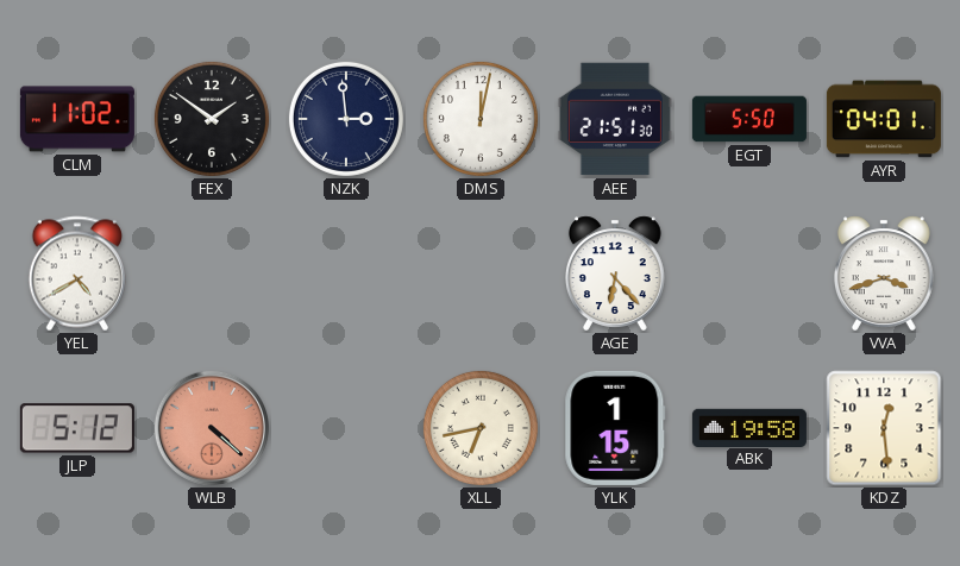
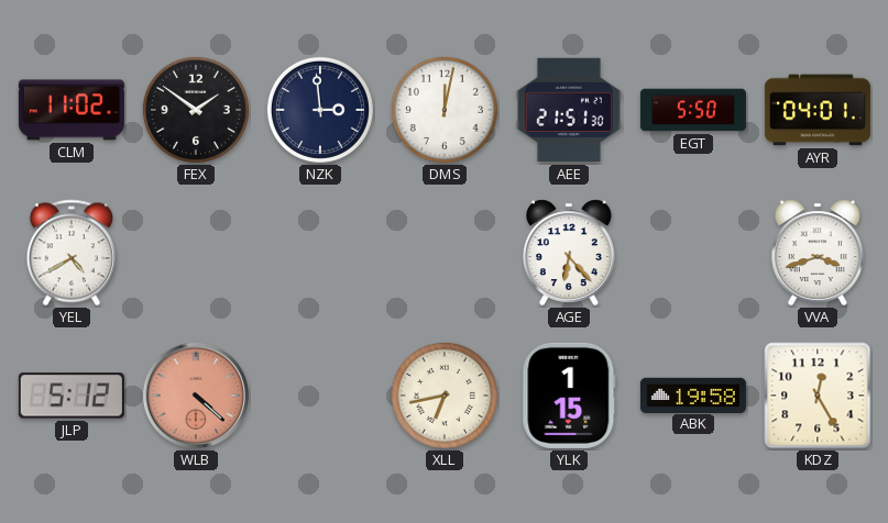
KDZ: 12:29 -> 12:25 (818, 396)
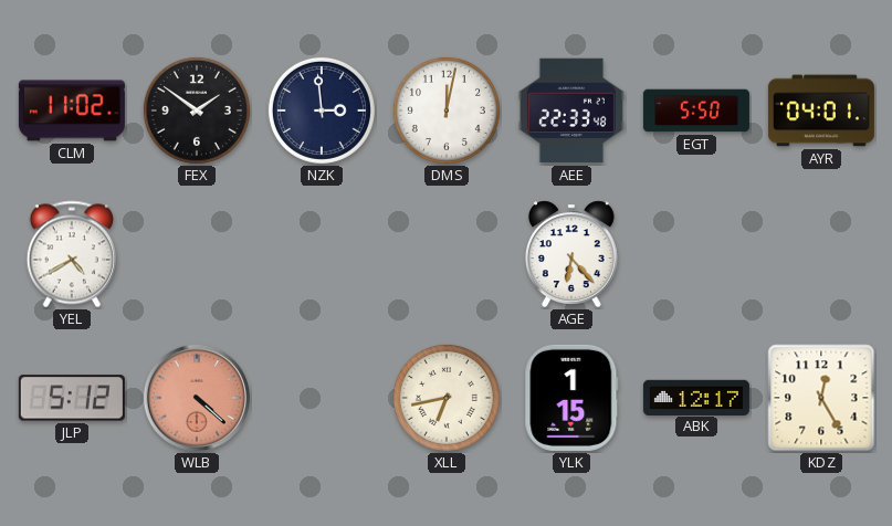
AEE: 21:51 -> 22:33 (571, 111)
VVA: 3:42 -> none (818, 253)
ABK: 19:58 -> 12:17 (696, 397)
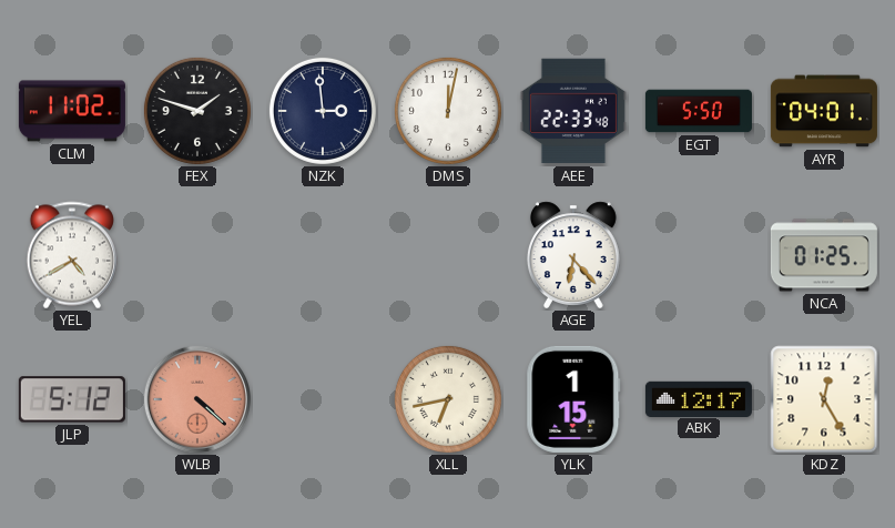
FEX: 1:51 -> 1:48 (197, 111)
NCA: none -> 01:25 (824, 255)
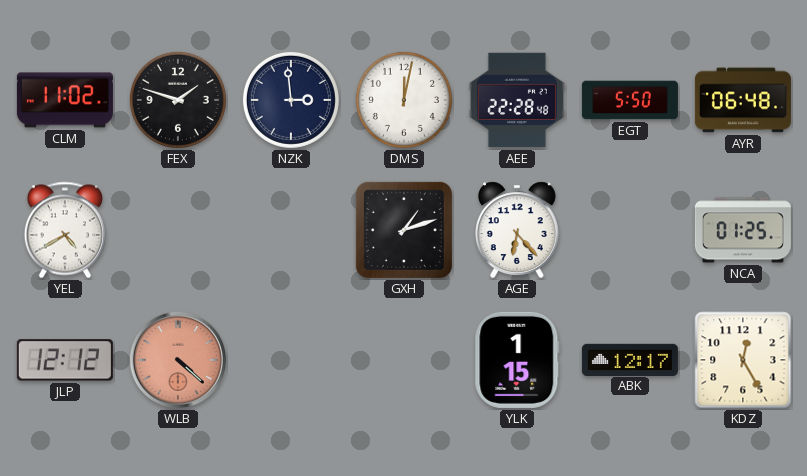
AEE: 22:33 -> 22:28 (517, 100)
AYR: 04:01 -> 06:48 (743, 100)
GXH: none -> 1:12 (404, 230)
JLP: 5:12 -> 12:12 (65, 360)
XLL: 6:43 -> none (448, 399)
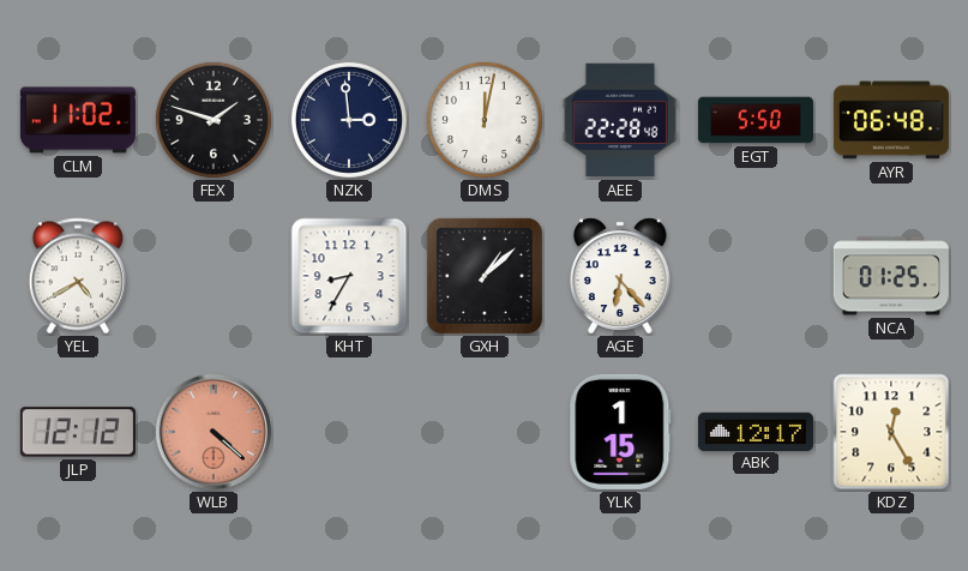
KHT: none -> 8:35 (349, 276)
GXH: 1:12 -> 1:08 (485, 276)
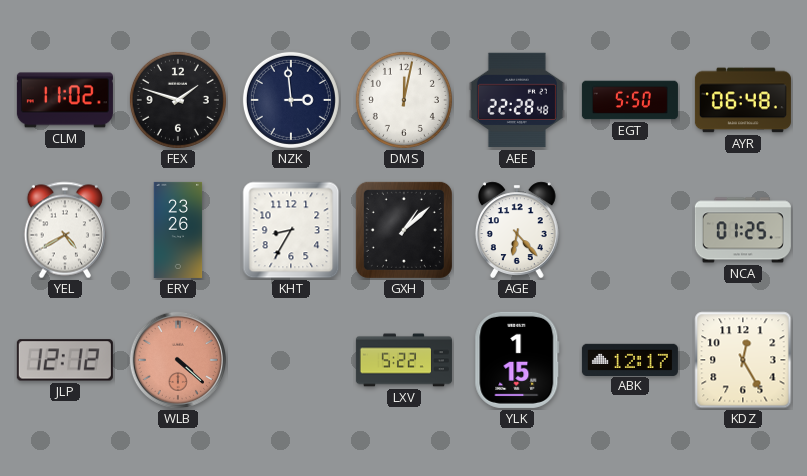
ERY: none -> 23:26 (178, 230)
LXV: none -> 5:22 (404, 360)
